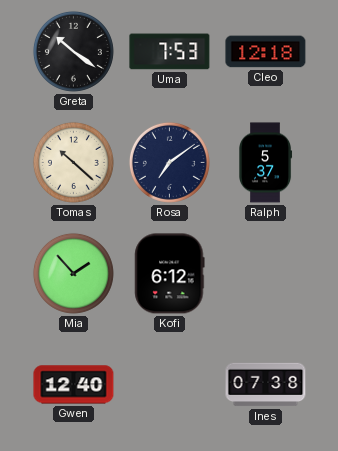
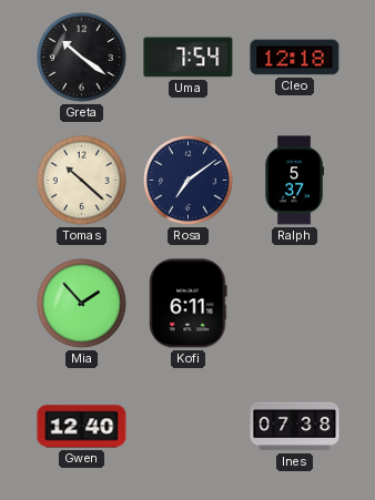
Uma: 7:53 -> 7:54 (189, 58)
Kofi: 6:12 -> 6:11 (189, 304)
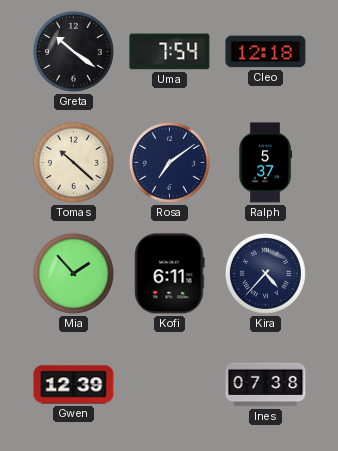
Kira: none -> 4:37 (265, 273)
Gwen: 12:40 -> 12:39 (74, 385)
